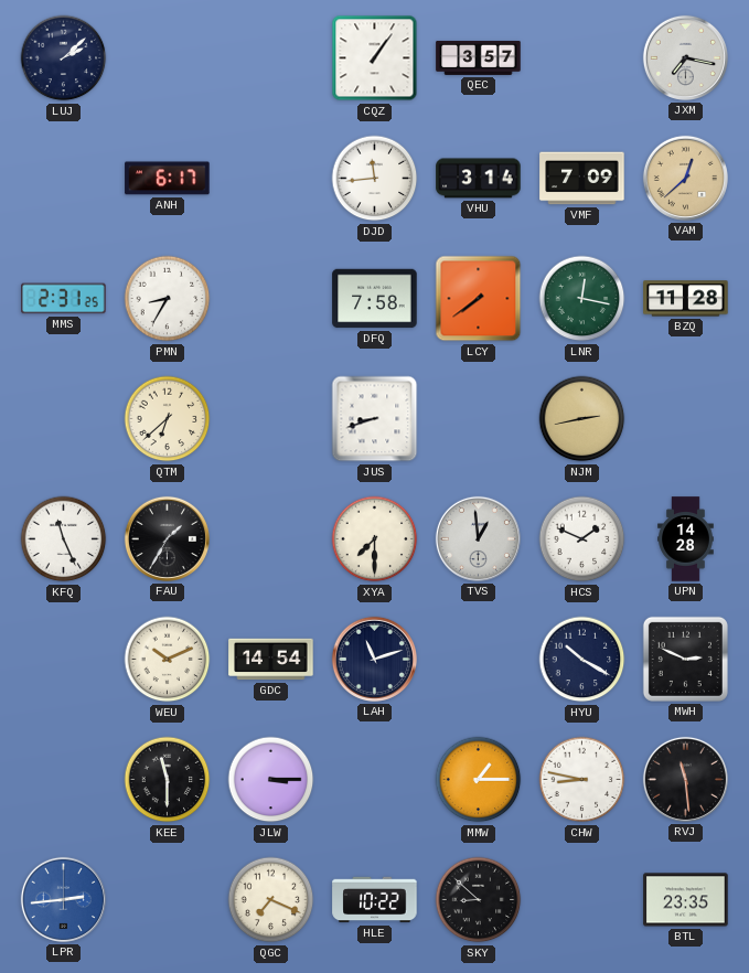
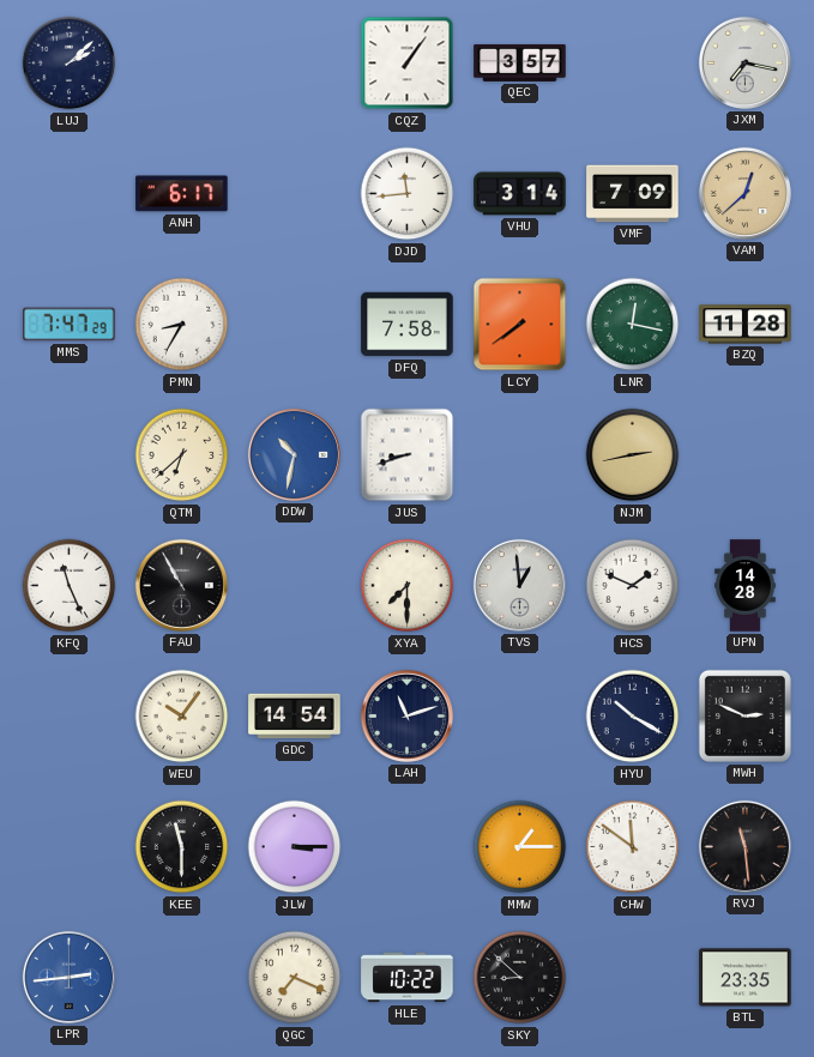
MMS: 2:31 -> 7:47 (70, 325)
DDW: none -> 10:32 (294, 454)
FAU: 1:35 -> 10:55 (181, 585)
WEU: 10:11 -> 10:06 (182, 717)
CHW: 8:47 -> 11:51 (633, 847)
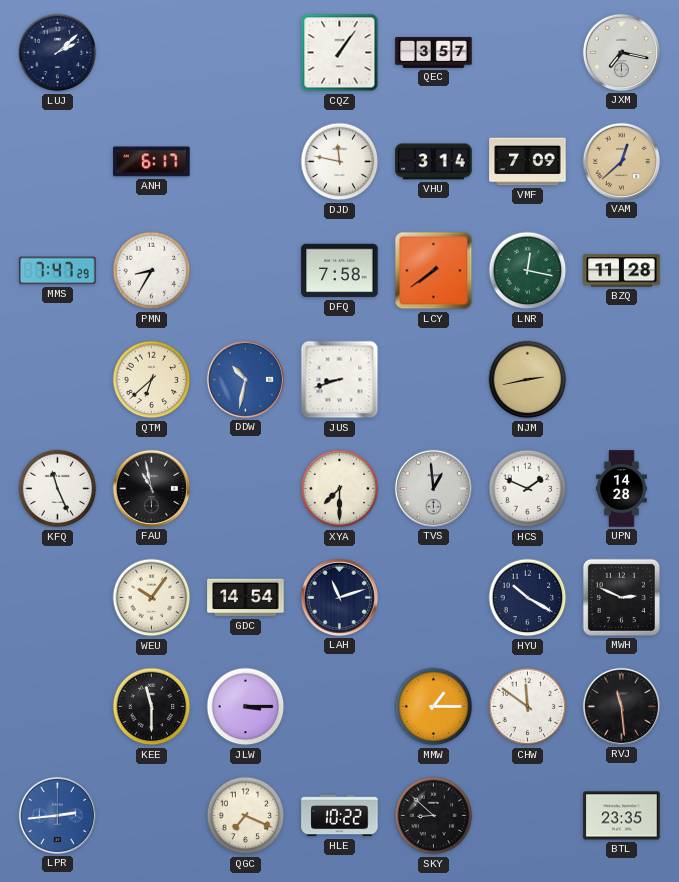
DJD: 11:44 -> 11:47 (340, 162)
FAU: 10:55 -> 10:58 (151, 488)
